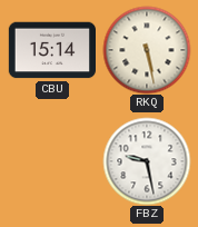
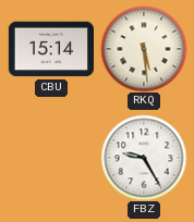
RKQ: 5:28 -> 5:29 (144, 49)
FBZ: 9:28 -> 9:25 (144, 158)
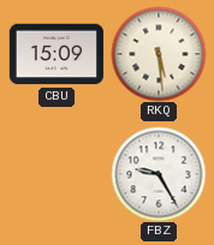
CBU: 15:14 -> 15:09 (55, 54)
